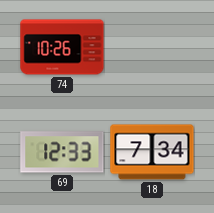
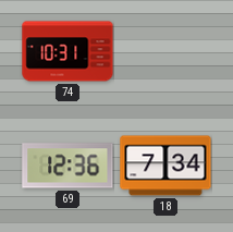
74: 10:26 -> 10:31 (68, 51)
69: 12:33 -> 12:36 (68, 166)
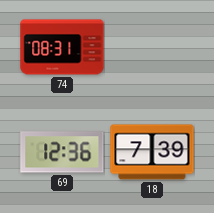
74: 10:31 -> 08:31 (62, 47)
18: 7:34 -> 7:39 (152, 152)
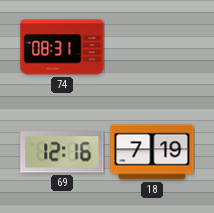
69: 12:36 -> 12:16 (62, 152)
18: 7:39 -> 7:19 (152, 152)
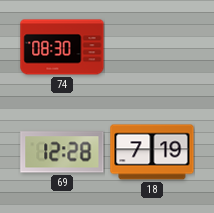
74: 08:31 -> 08:30 (62, 47)
69: 12:16 -> 12:28 (62, 152)
